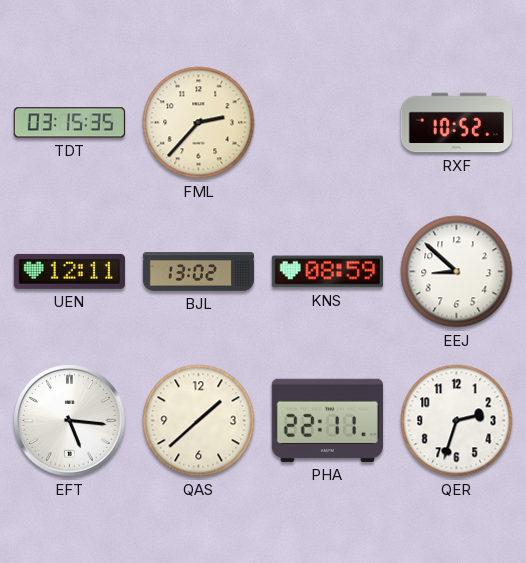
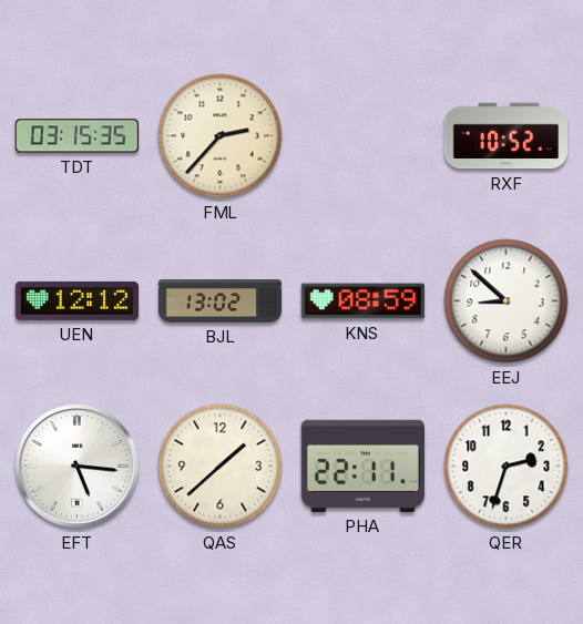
UEN: 12:11 -> 12:12 (76, 300)
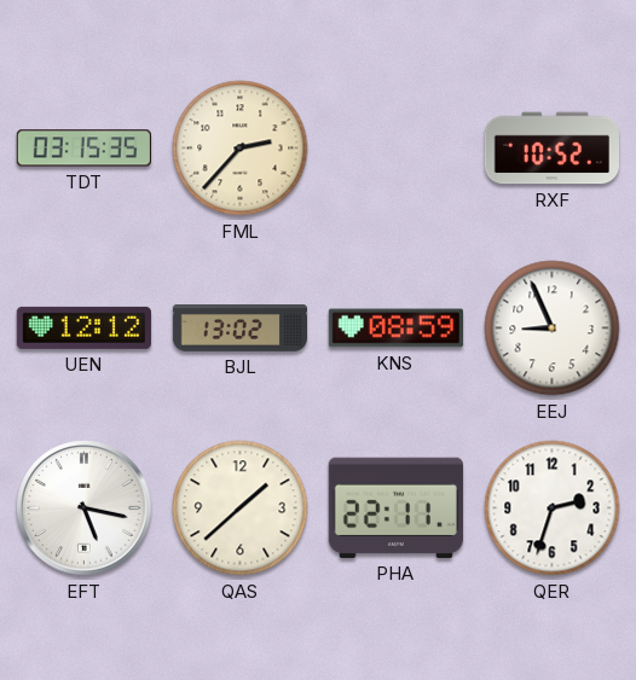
EEJ: 8:52 -> 8:56 (553, 329)
EFT: 5:16 -> 5:17 (85, 508)
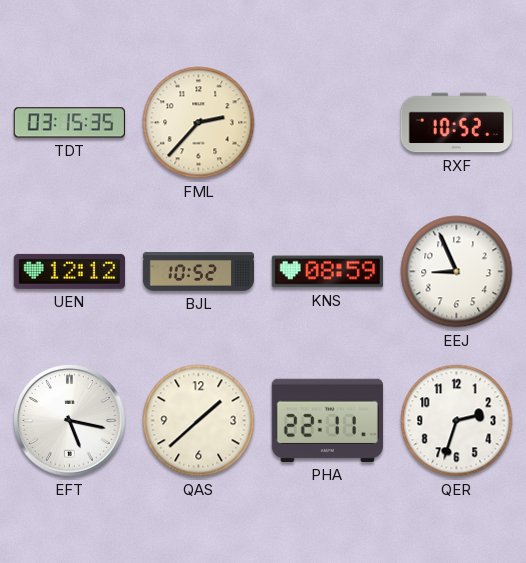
BJL: 13:02 -> 10:52 (199, 272)
